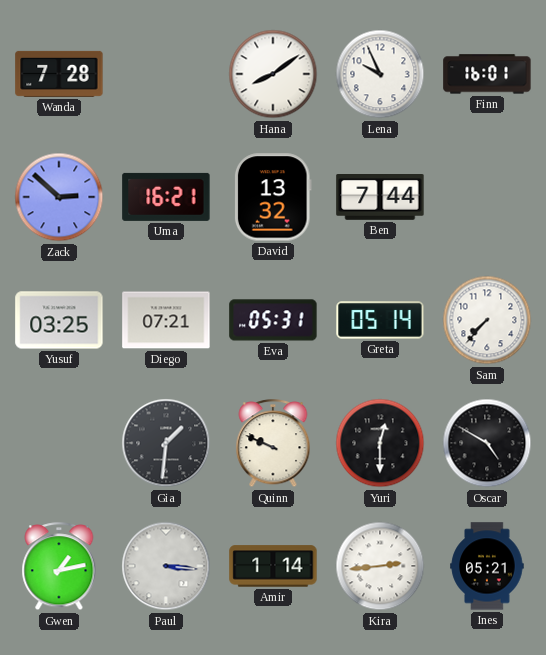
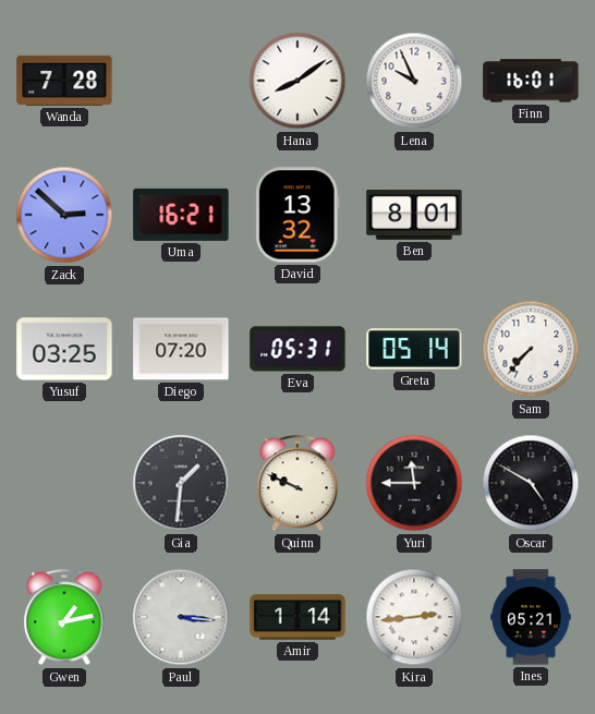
Ben: 7:44 -> 8:01 (414, 216)
Diego: 07:21 -> 07:20 (181, 349)
Yuri: 12:30 -> 11:45 (414, 483)
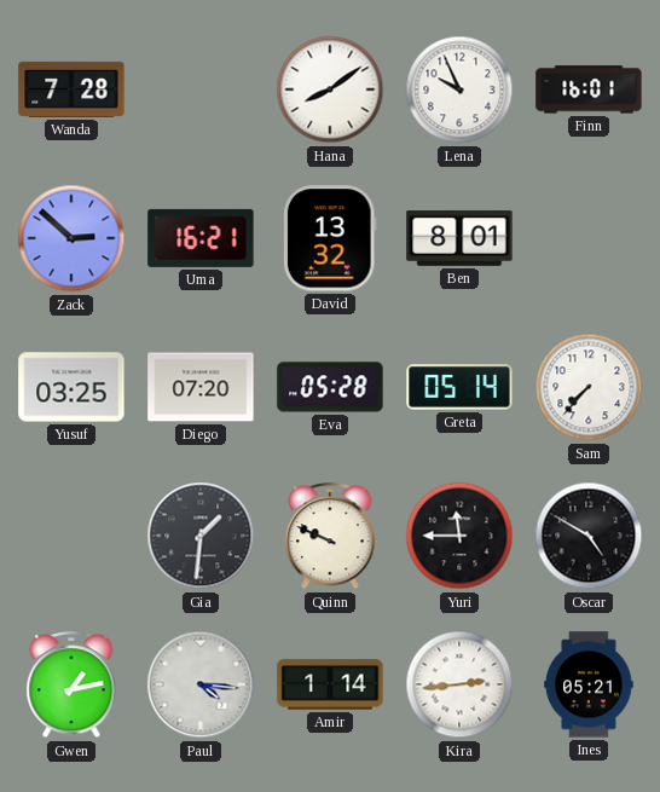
Eva: 05:31 -> 05:28 (330, 387)
Paul: 3:16 -> 4:16 (201, 684)
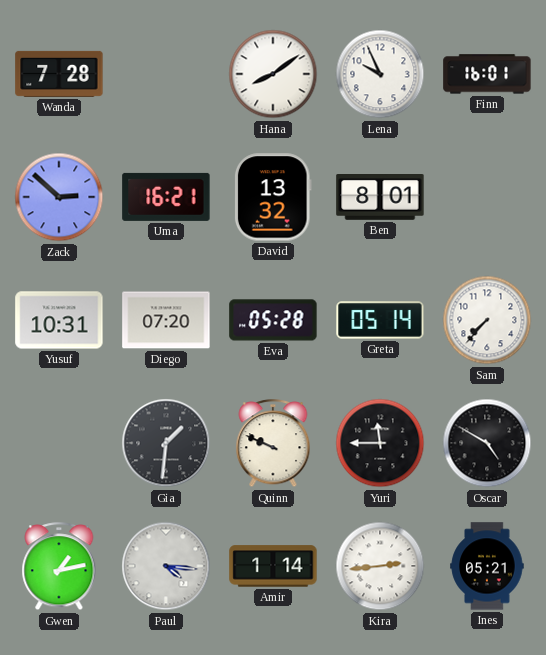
Yusuf: 03:25 -> 10:31 (59, 320)
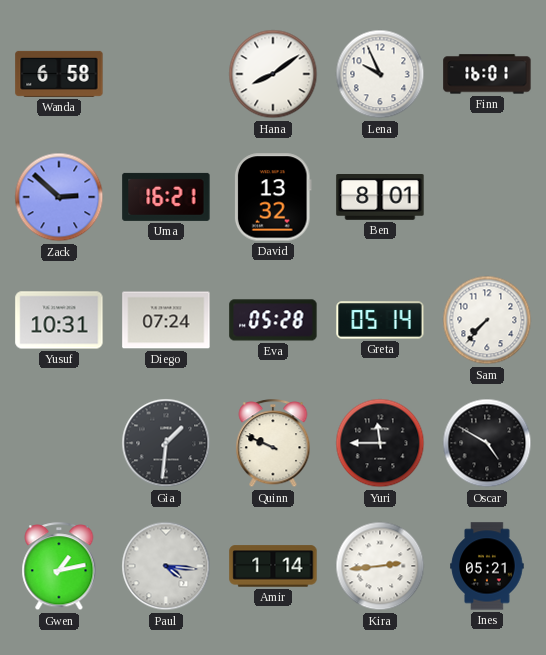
Wanda: 7:28 -> 6:58 (59, 74)
Diego: 07:20 -> 07:24 (166, 320)
